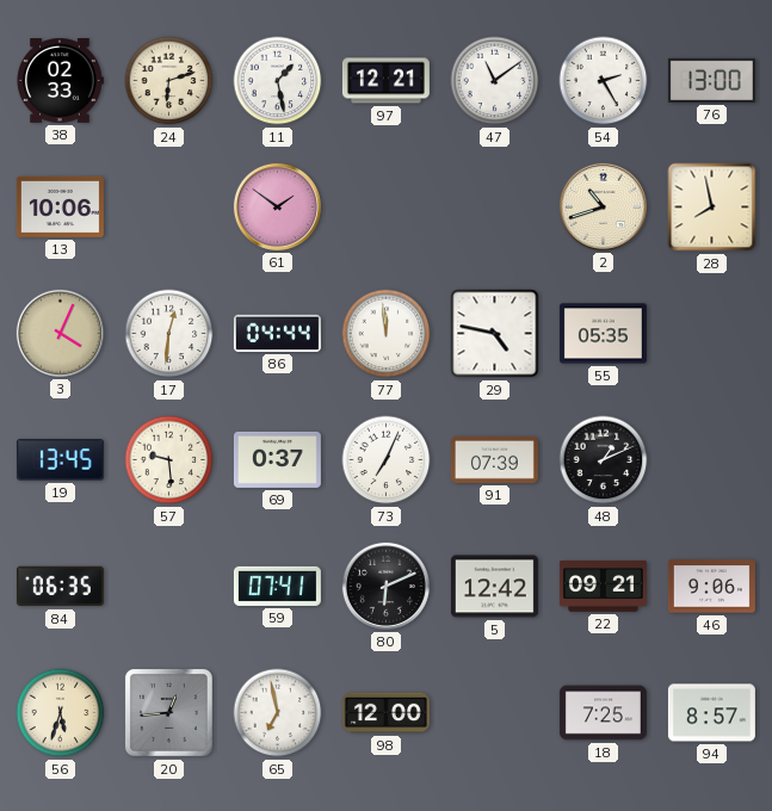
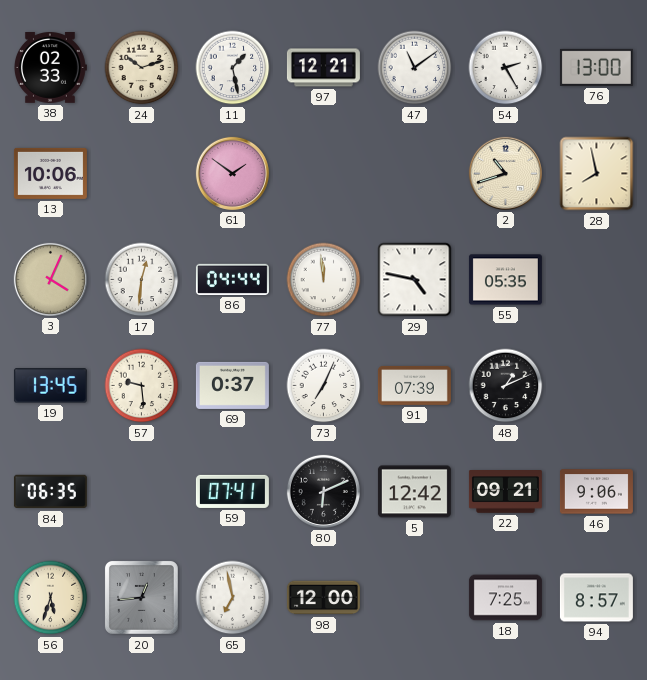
24: 6:12 -> 10:12 (142, 68)
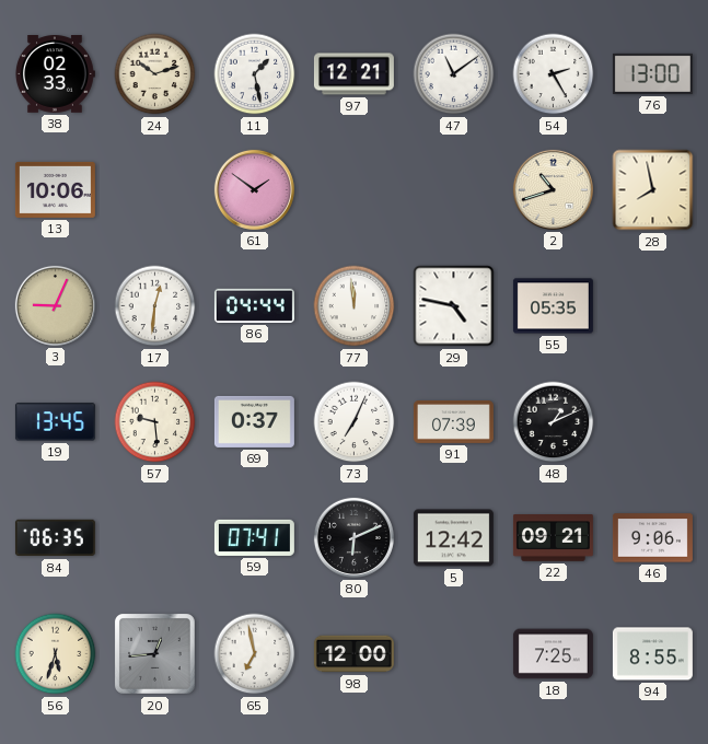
3: 4:04 -> 9:04 (55, 305)
94: 8:57 -> 8:55 (652, 654)
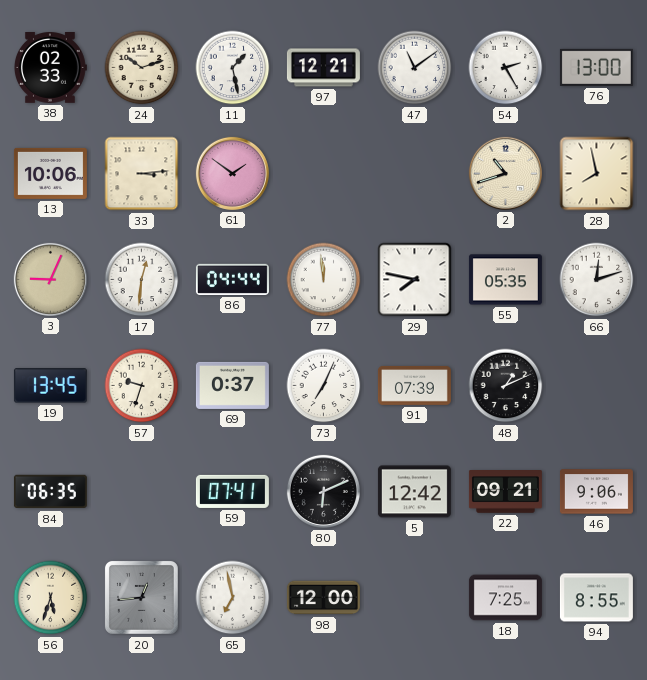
33: none -> 3:14 (142, 174)
29: 4:47 -> 7:47 (415, 280)
66: none -> 12:12 (597, 280)
57: 9:29 -> 9:33 (142, 386)
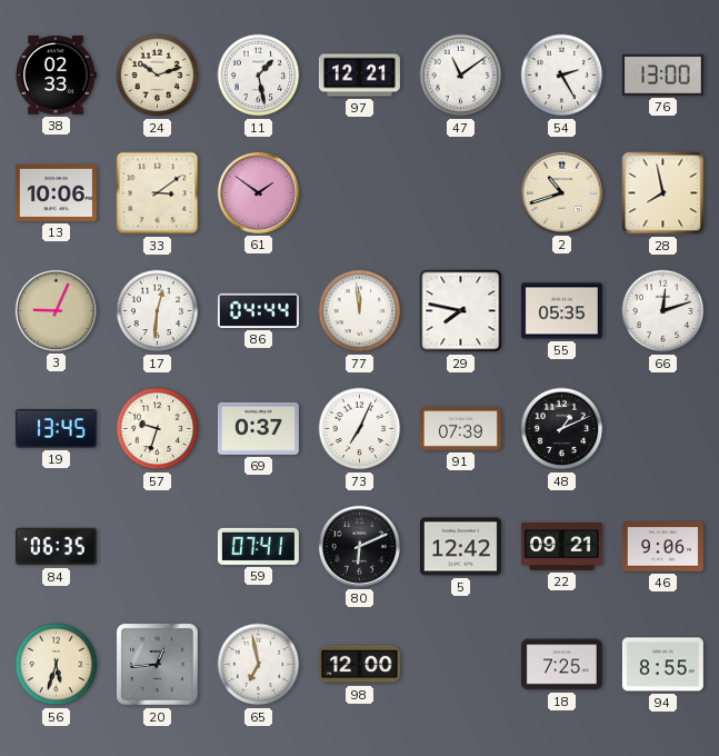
33: 3:14 -> 3:09 (158, 193)
